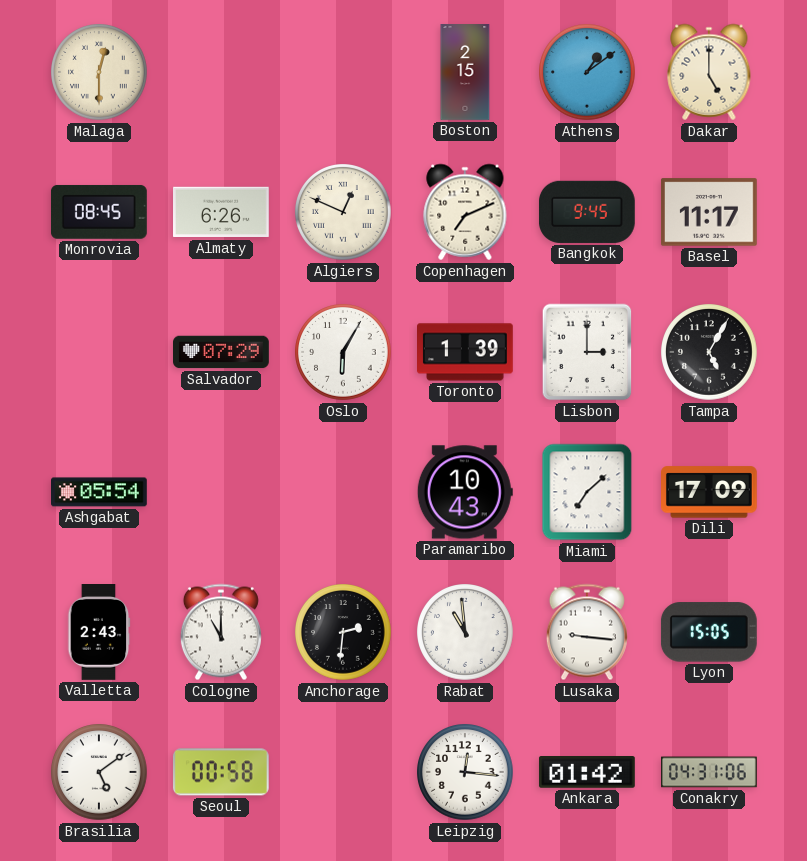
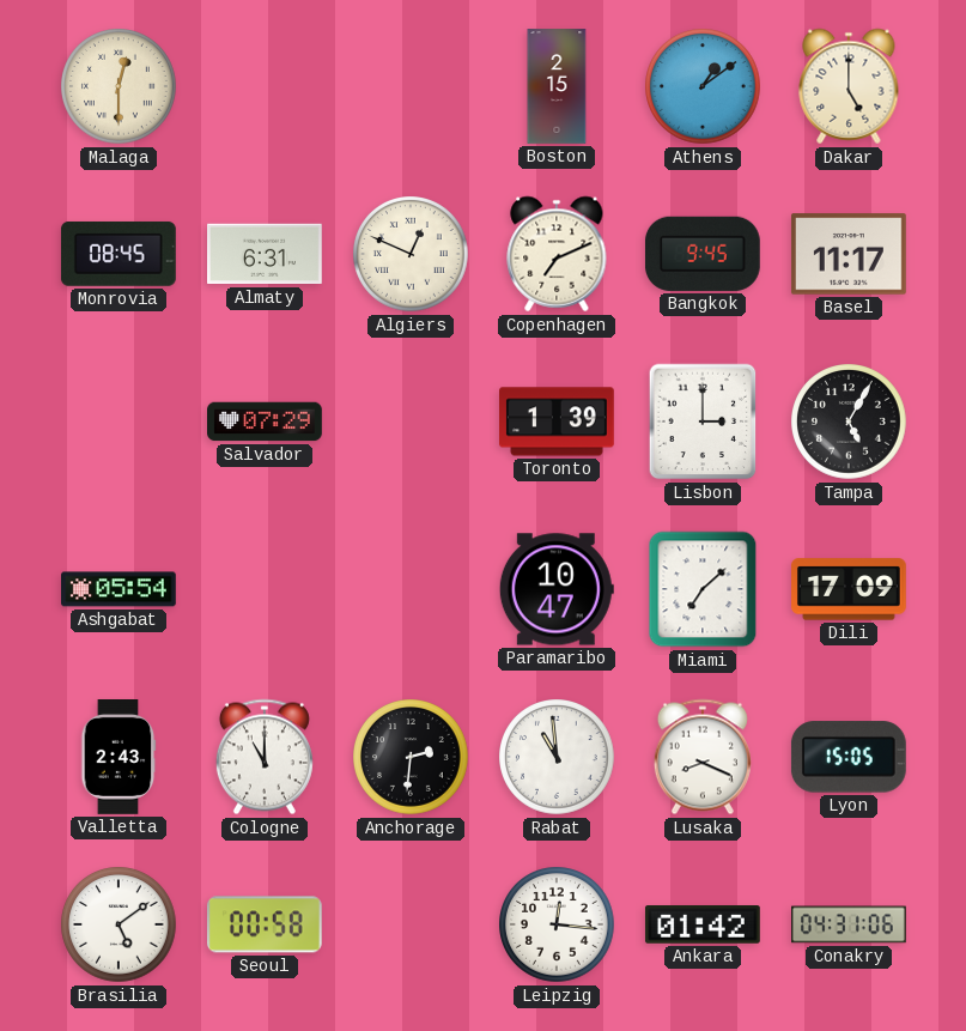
Almaty: 6:26 -> 6:31 (266, 254)
Oslo: 6:05 -> none (343, 352)
Paramaribo: 10:43 -> 10:47 (557, 589)
Lusaka: 9:16 -> 8:19 (703, 757)
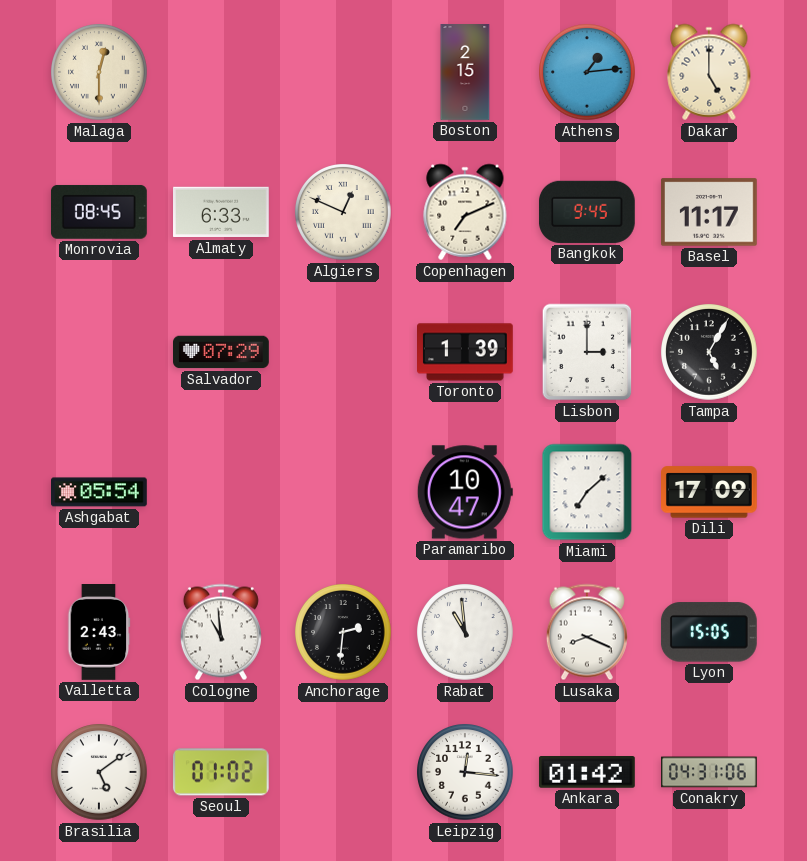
Athens: 1:09 -> 1:14 (587, 72)
Almaty: 6:31 -> 6:33 (222, 212)
Cologne: 11:00 -> 10:59 (221, 632)
Seoul: 00:58 -> 01:02 (221, 772)
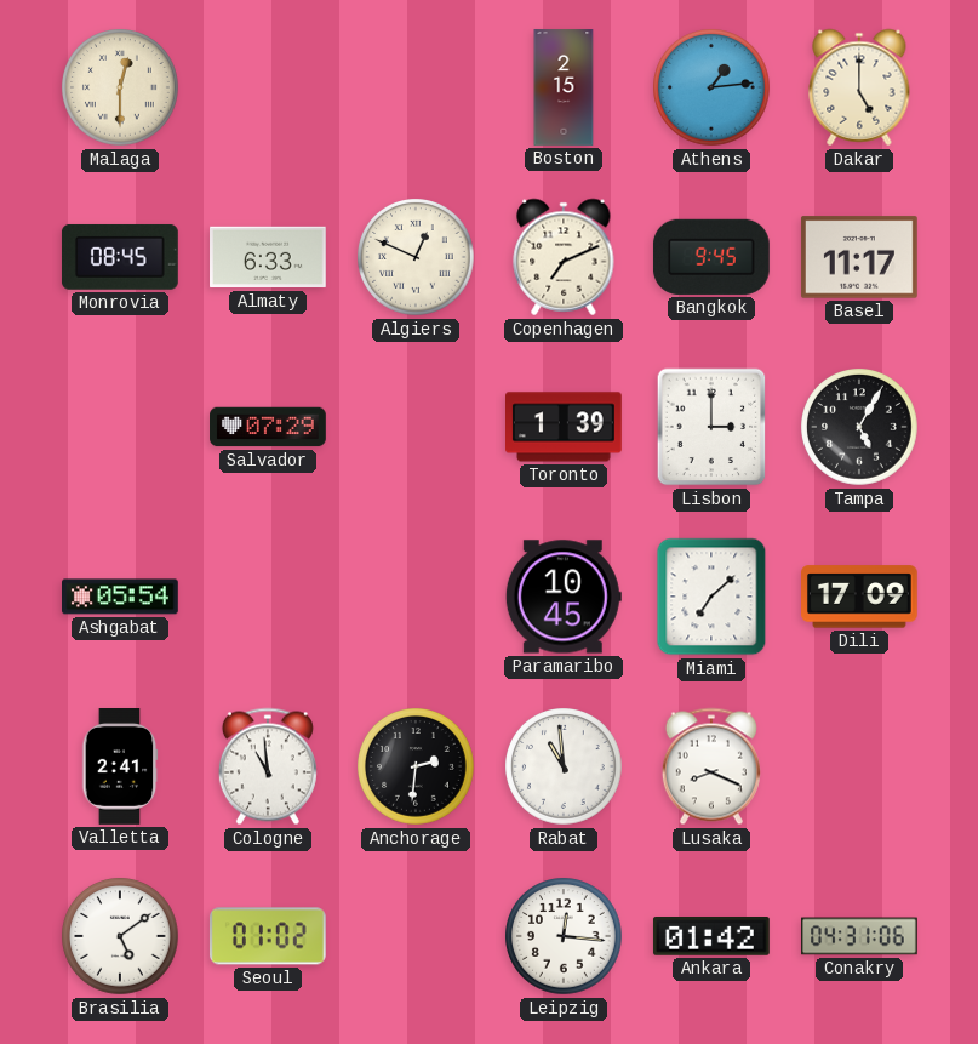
Paramaribo: 10:47 -> 10:45 (564, 597)
Valletta: 2:43 -> 2:41 (120, 768)
Lyon: 15:05 -> none (709, 632)
